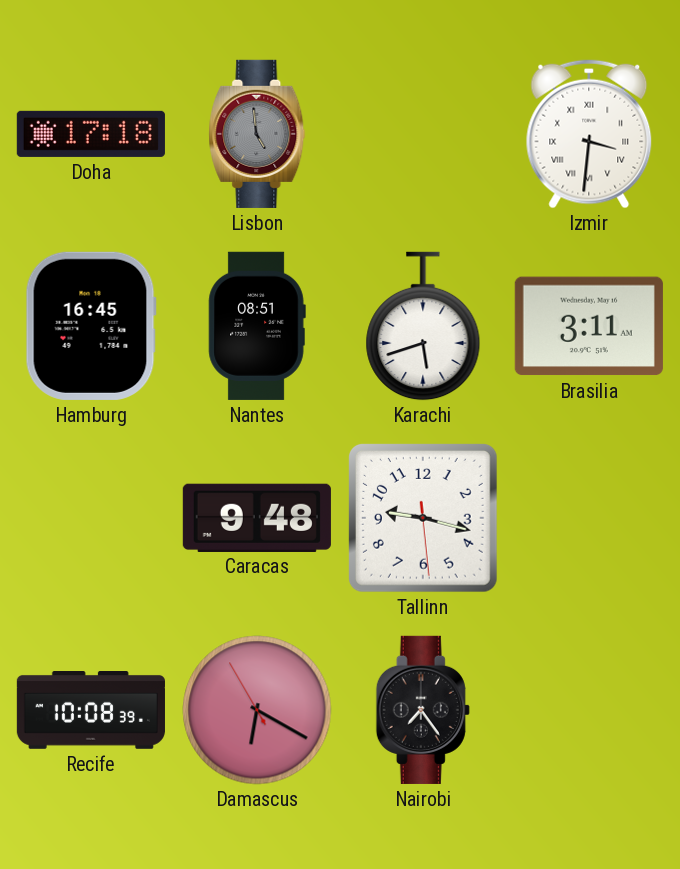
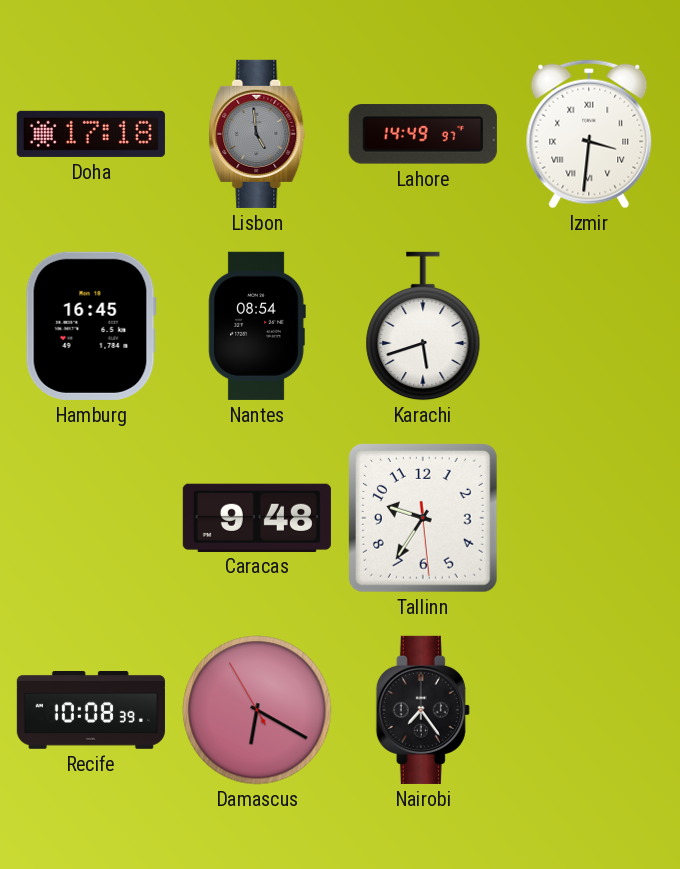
Lahore: none -> 14:49 (423, 134)
Nantes: 08:51 -> 08:54 (257, 326)
Brasilia: 3:11 -> none (589, 326)
Tallinn: 9:17 -> 9:35 (423, 518)
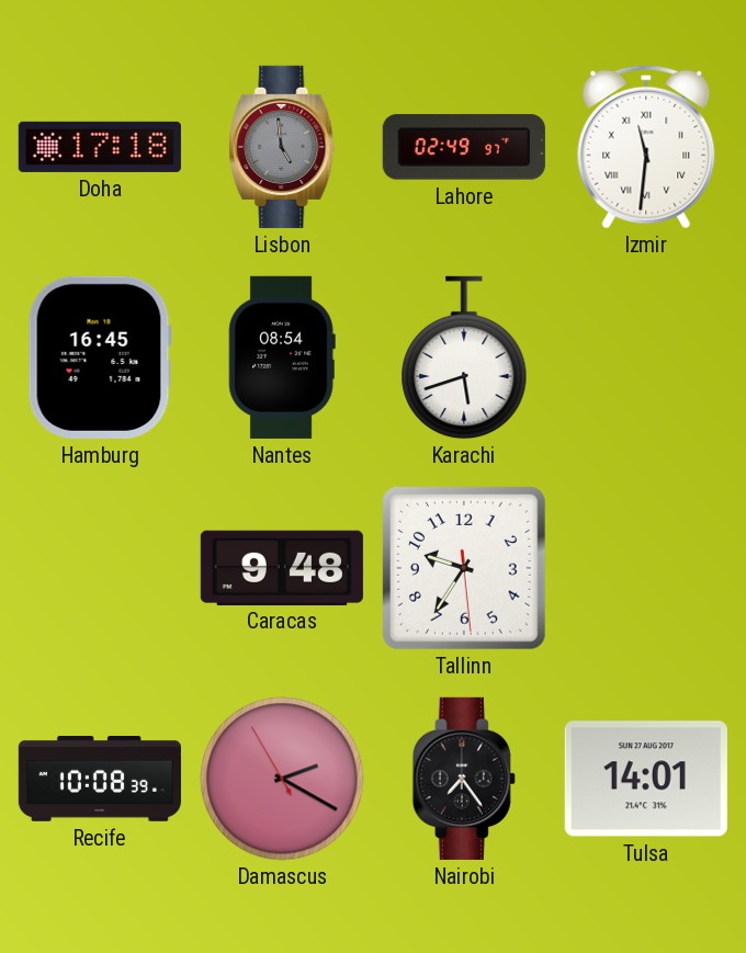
Lahore: 14:49 -> 02:49 (464, 147)
Izmir: 3:31 -> 11:31 (646, 147)
Damascus: 6:19 -> 2:19 (282, 779)
Tulsa: none -> 14:01 (646, 779)
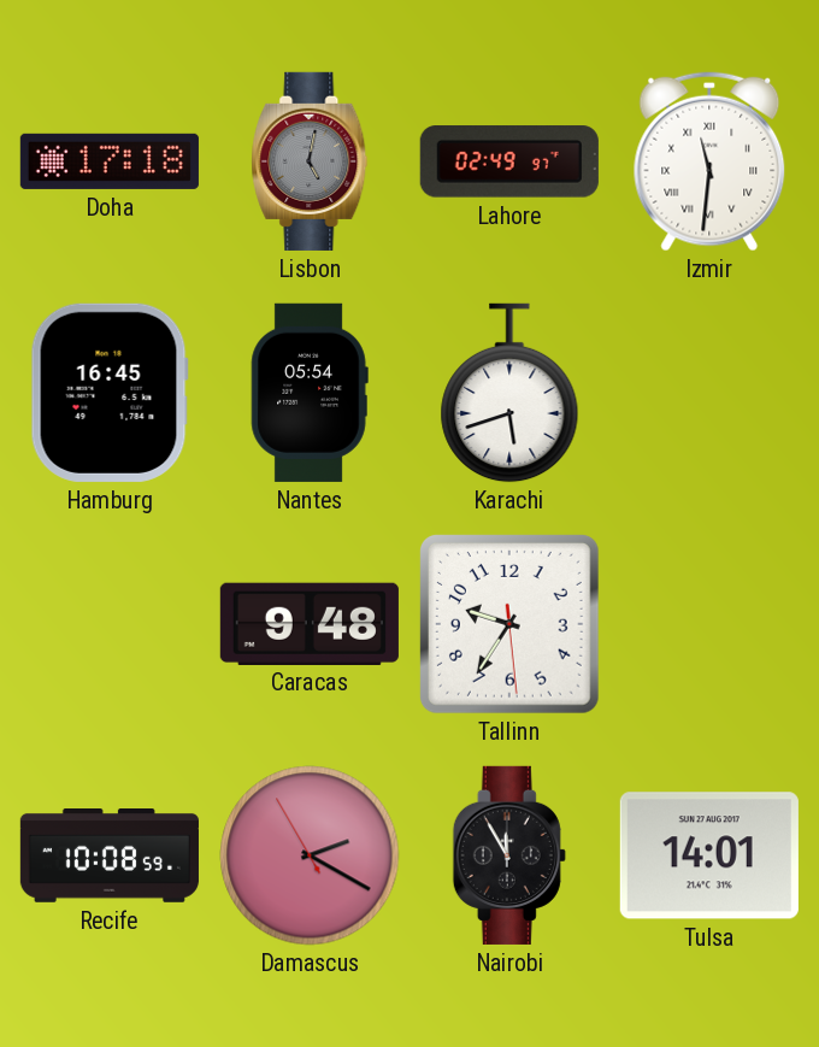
Lisbon: 4:59 -> 5:02 (310, 161)
Nantes: 08:54 -> 05:54 (310, 393)
Recife: 10:08:39 -> 10:08:59 (110, 857)
Nairobi: 7:24 -> 11:55 (509, 855)
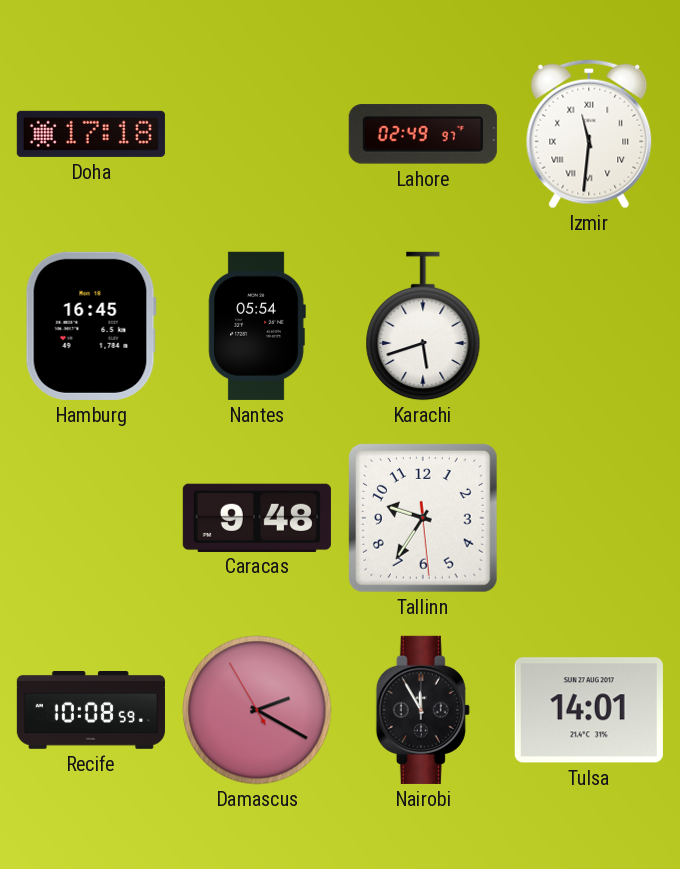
Lisbon: 5:02 -> none (310, 161)
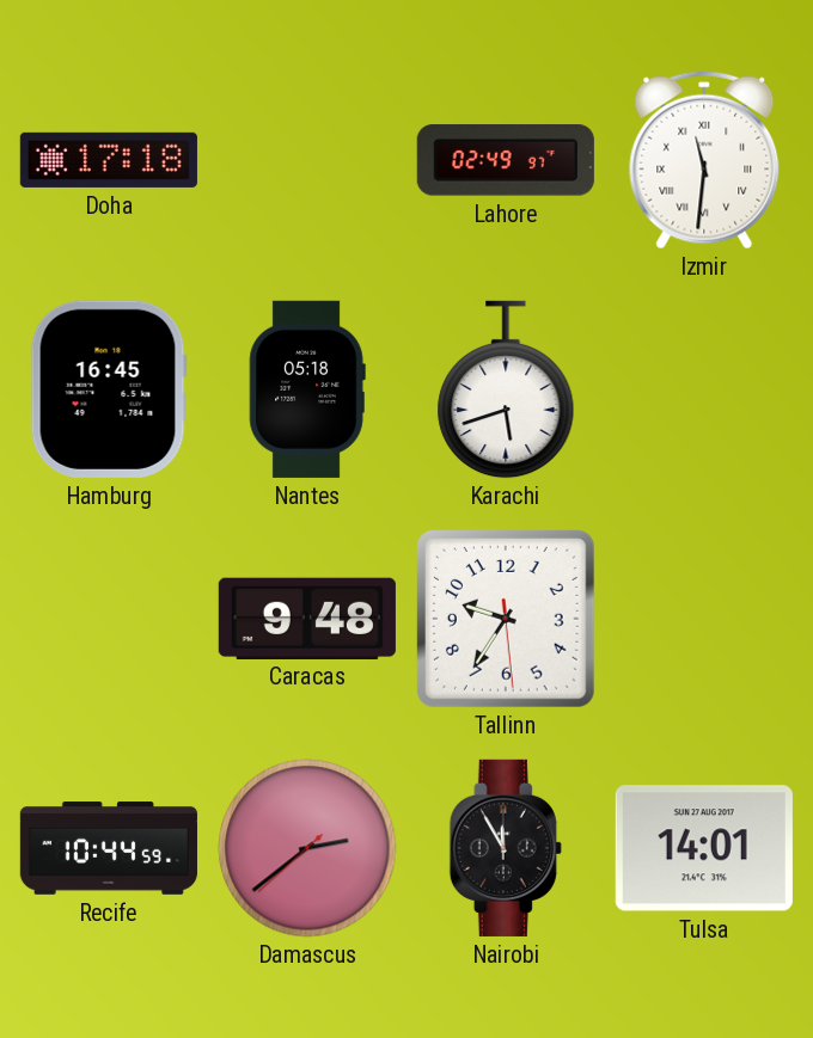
Nantes: 05:54 -> 05:18 (307, 389)
Recife: 10:08 -> 10:44 (109, 849)
Damascus: 2:19 -> 2:38 (307, 848)
